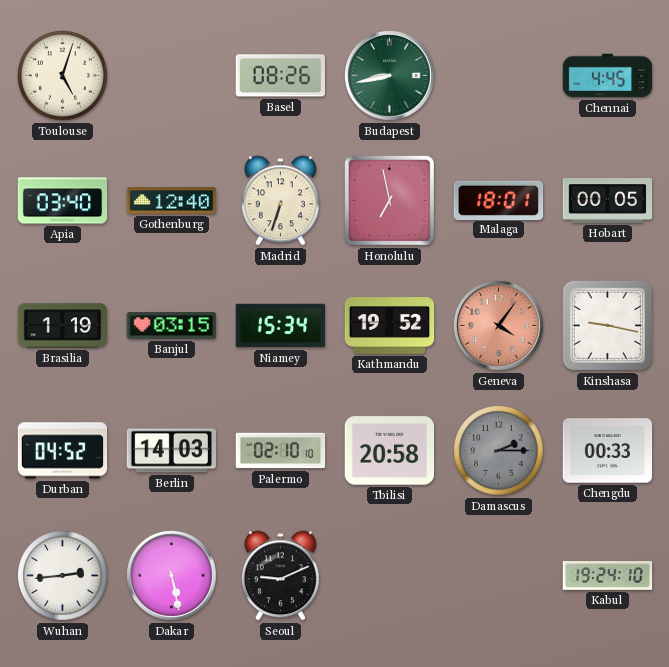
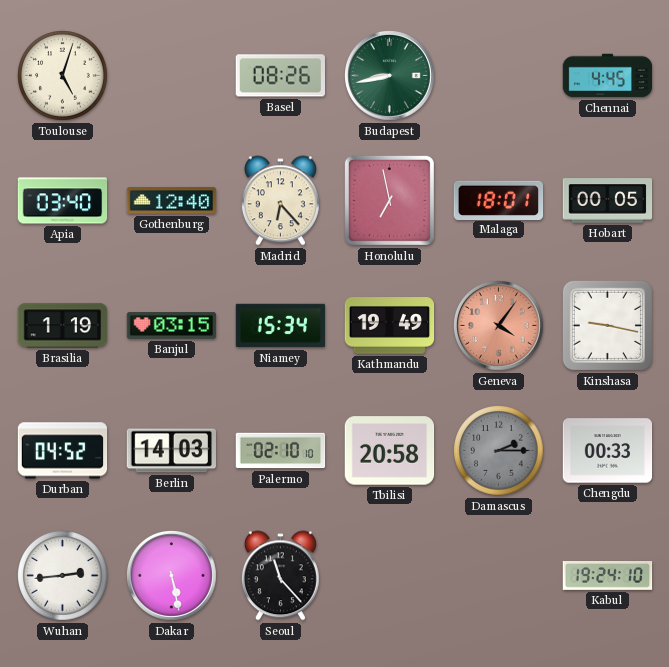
Madrid: 6:33 -> 6:23 (280, 201)
Kathmandu: 19:52 -> 19:49 (390, 326)
Seoul: 9:11 -> 11:23 (280, 576)
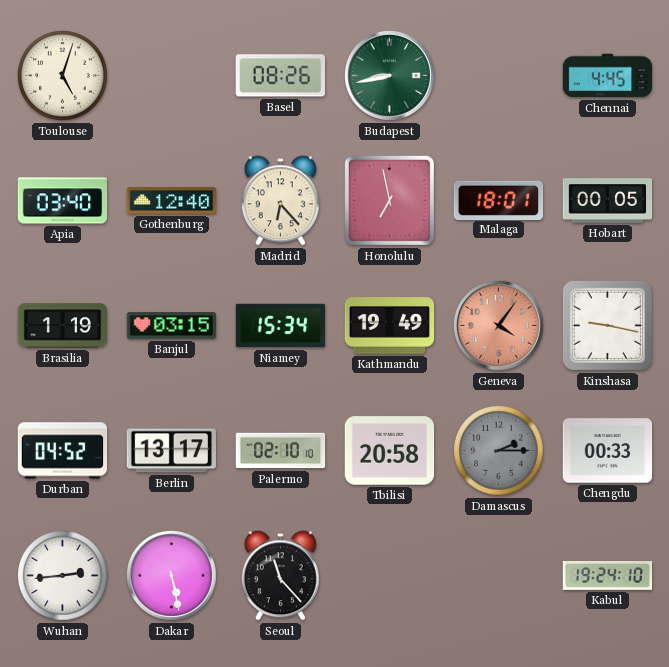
Berlin: 14:03 -> 13:17 (171, 451)
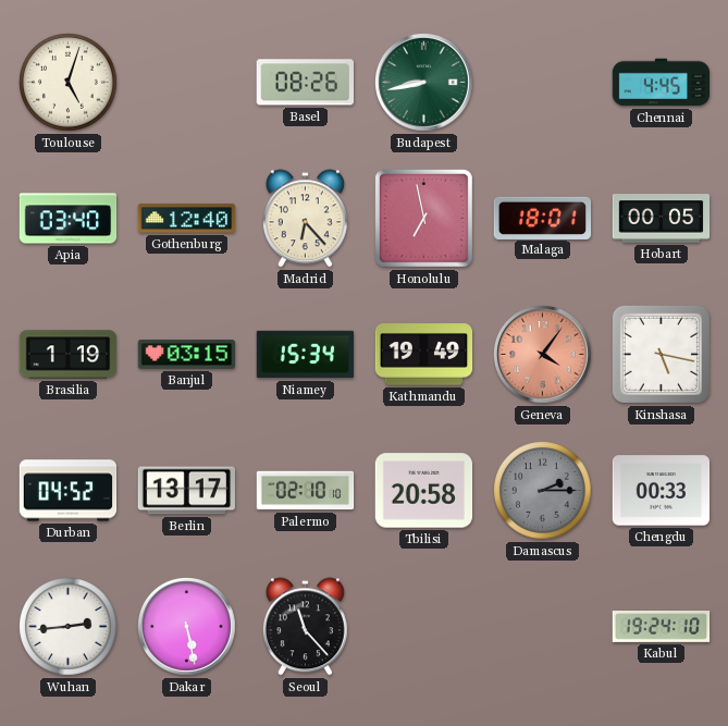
Kinshasa: 9:17 -> 5:17 (661, 354)
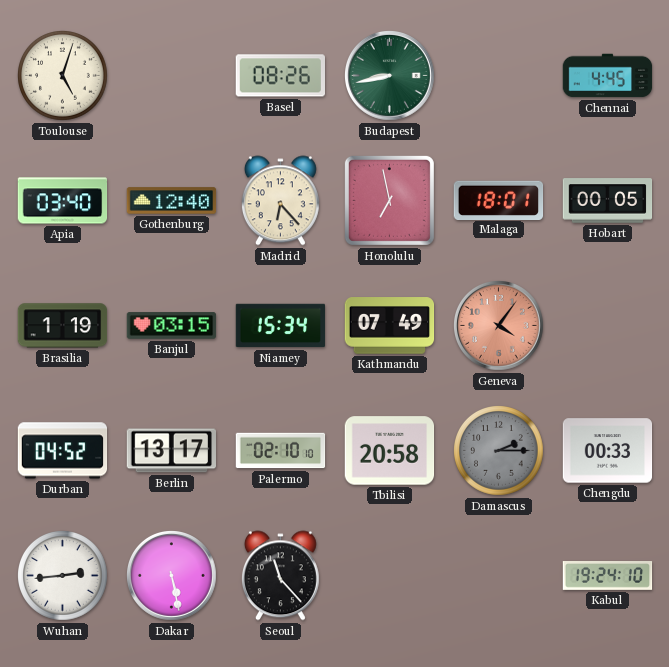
Kathmandu: 19:49 -> 07:49 (390, 326)
Kinshasa: 5:17 -> none (661, 354)
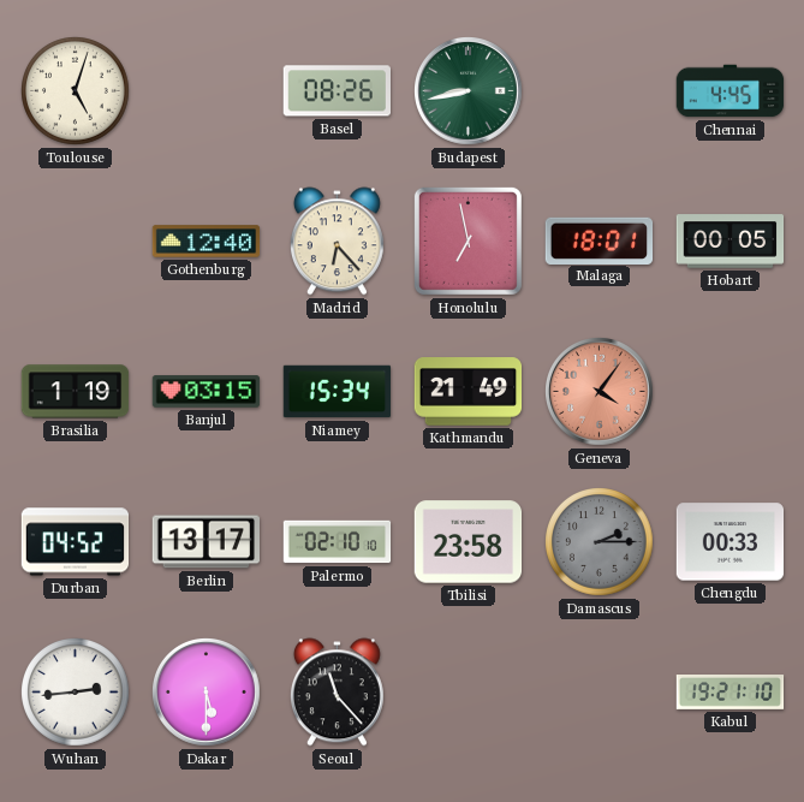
Apia: 03:40 -> none (63, 201)
Kathmandu: 07:49 -> 21:49 (469, 392)
Tbilisi: 20:58 -> 23:58 (469, 542)
Dakar: 5:28 -> 5:30 (207, 693)
Kabul: 19:24 -> 19:21 (731, 693)
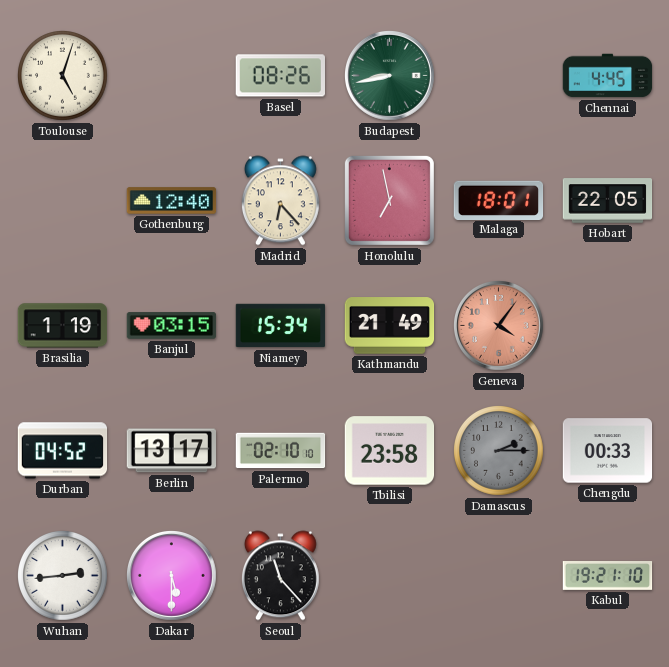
Hobart: 00:05 -> 22:05 (608, 201)
